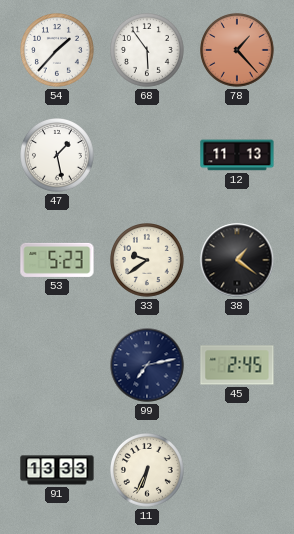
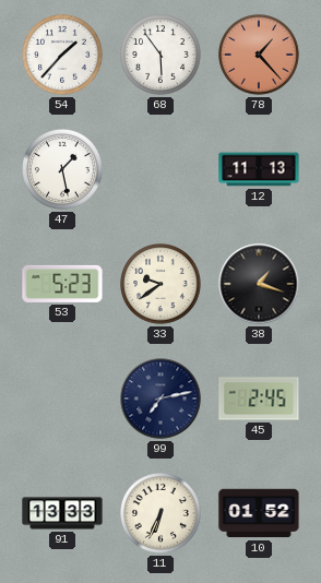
38: 1:21 -> 1:18 (259, 284)
10: none -> 01:52 (259, 513)
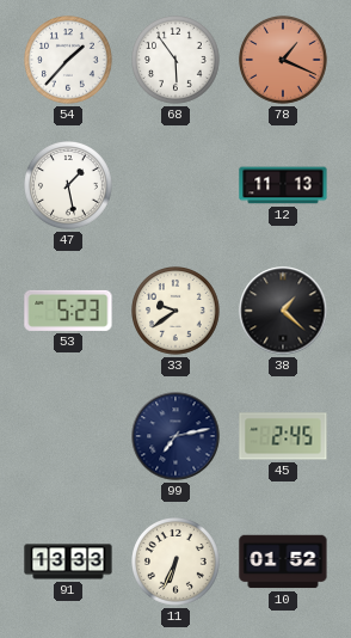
78: 1:23 -> 1:19 (284, 61)
38: 1:18 -> 1:22 (283, 311)
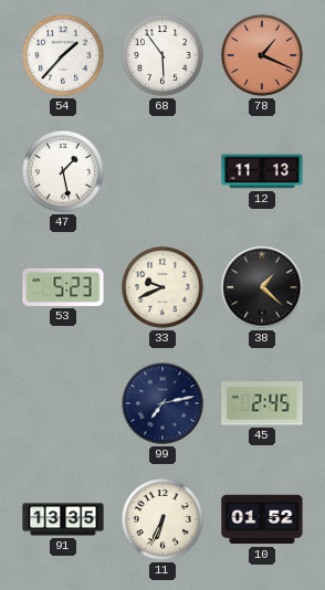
33: 9:39 -> 9:41 (164, 288)
91: 13:33 -> 13:35 (63, 519)
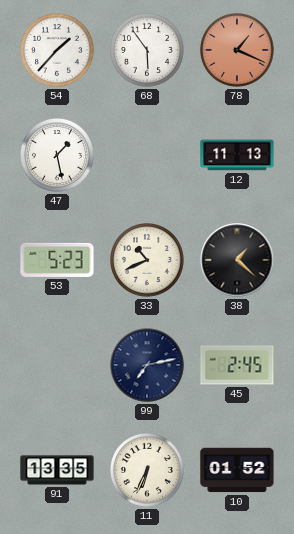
33: 9:41 -> 10:41 (148, 261)
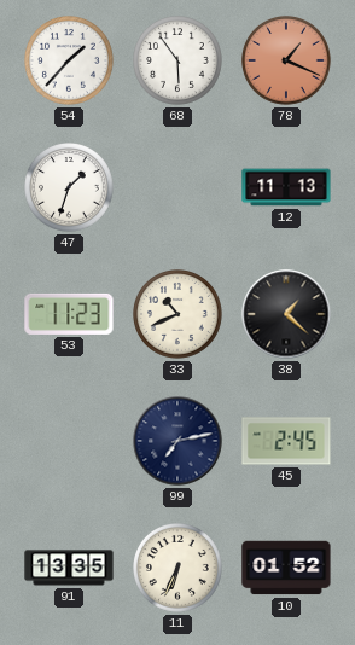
47: 1:28 -> 1:33 (70, 188)
53: 5:23 -> 11:23 (69, 314)
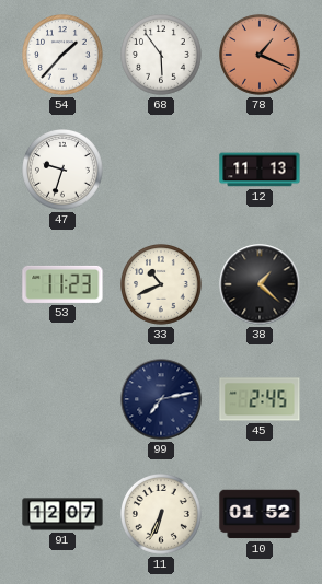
47: 1:33 -> 9:33 (64, 171)
91: 13:35 -> 12:07 (62, 514)
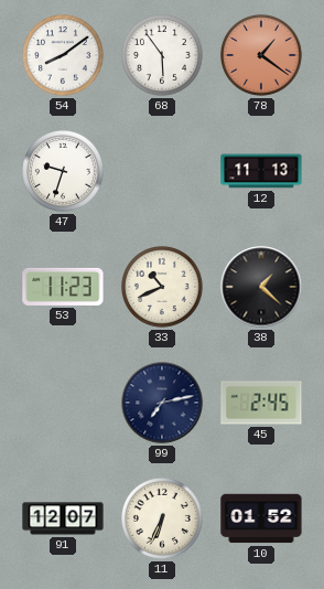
54: 1:37 -> 8:09 (64, 56)
78: 1:19 -> 1:21 (262, 56)
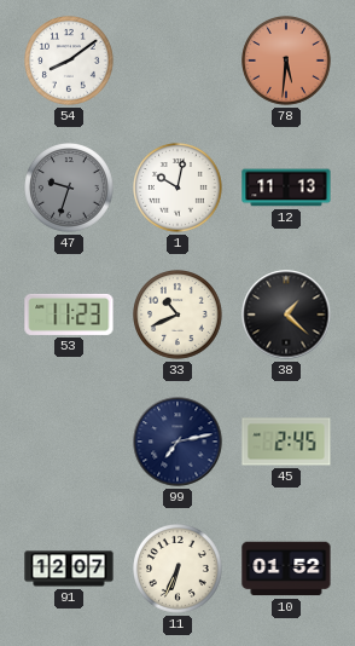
68: 5:54 -> none (163, 56)
78: 1:21 -> 5:31 (287, 62)
47 dial: white -> grey (70, 189)
1: none -> 10:02 (179, 189)
